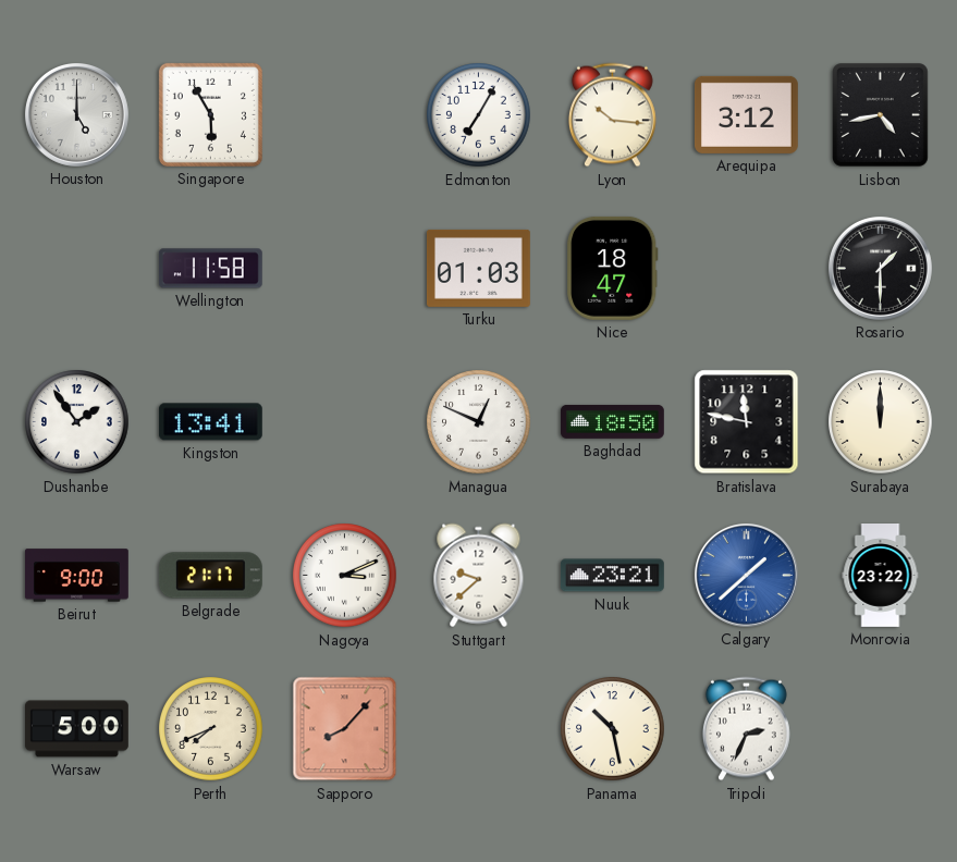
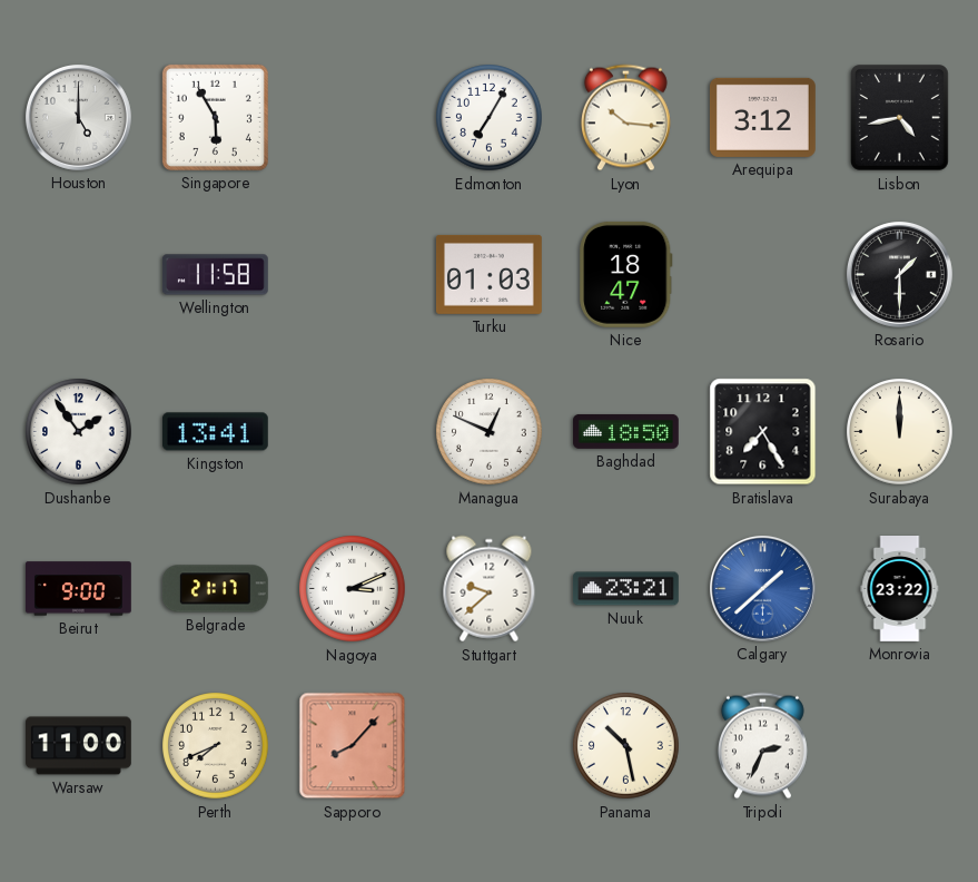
Bratislava: 11:47 -> 7:25 (763, 432)
Warsaw: 5:00 -> 11:00 (79, 746)
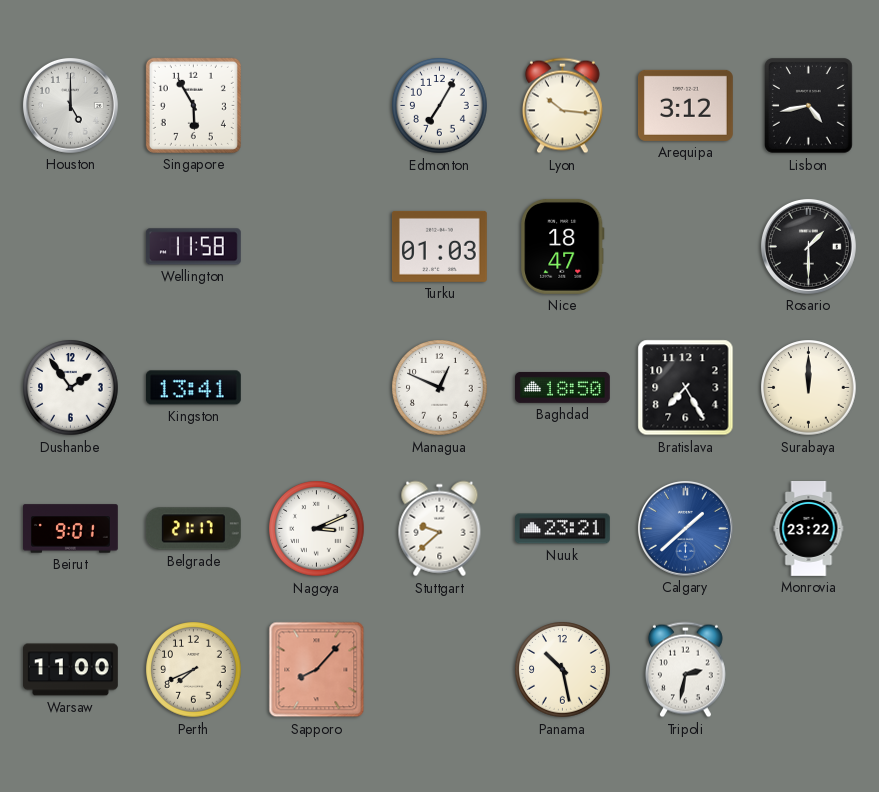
Beirut: 9:00 -> 9:01 (71, 529)
Tripoli: 2:34 -> 2:32 (685, 670)
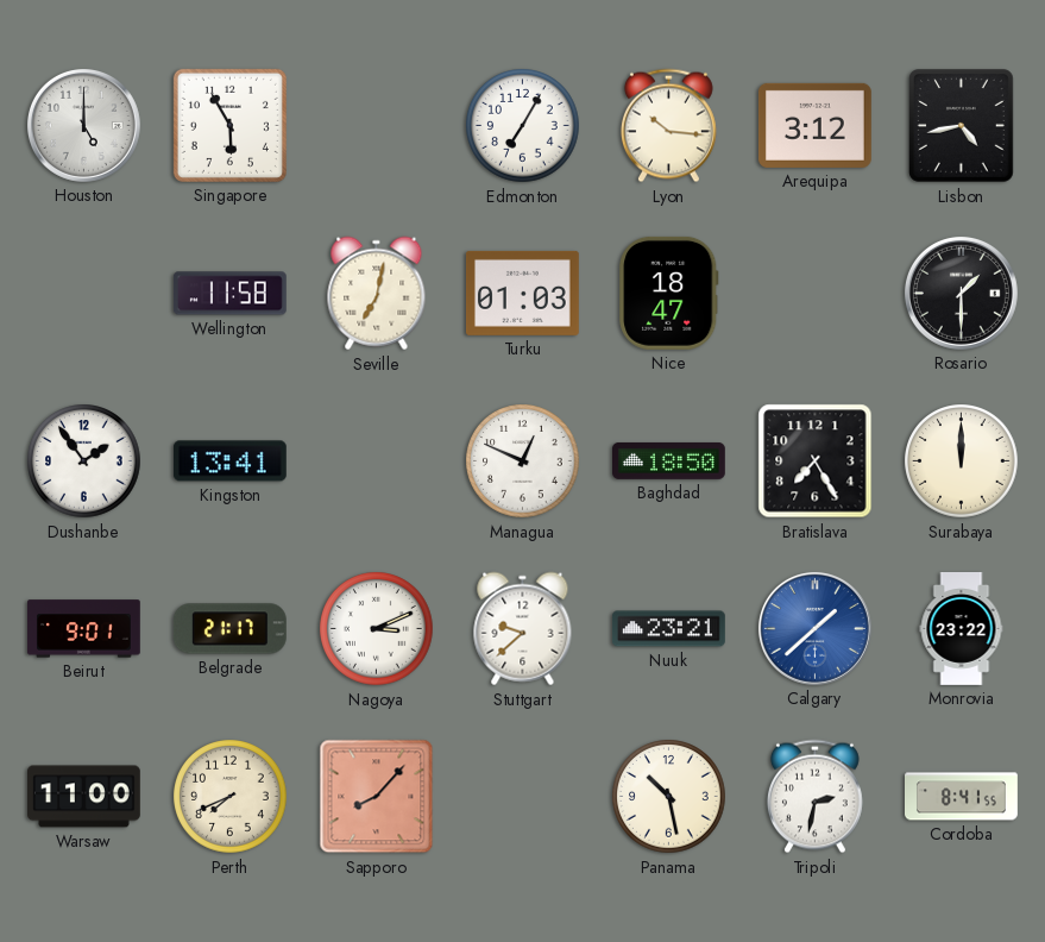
Seville: none -> 7:02 (377, 294)
Cordoba: none -> 8:41 (962, 797)
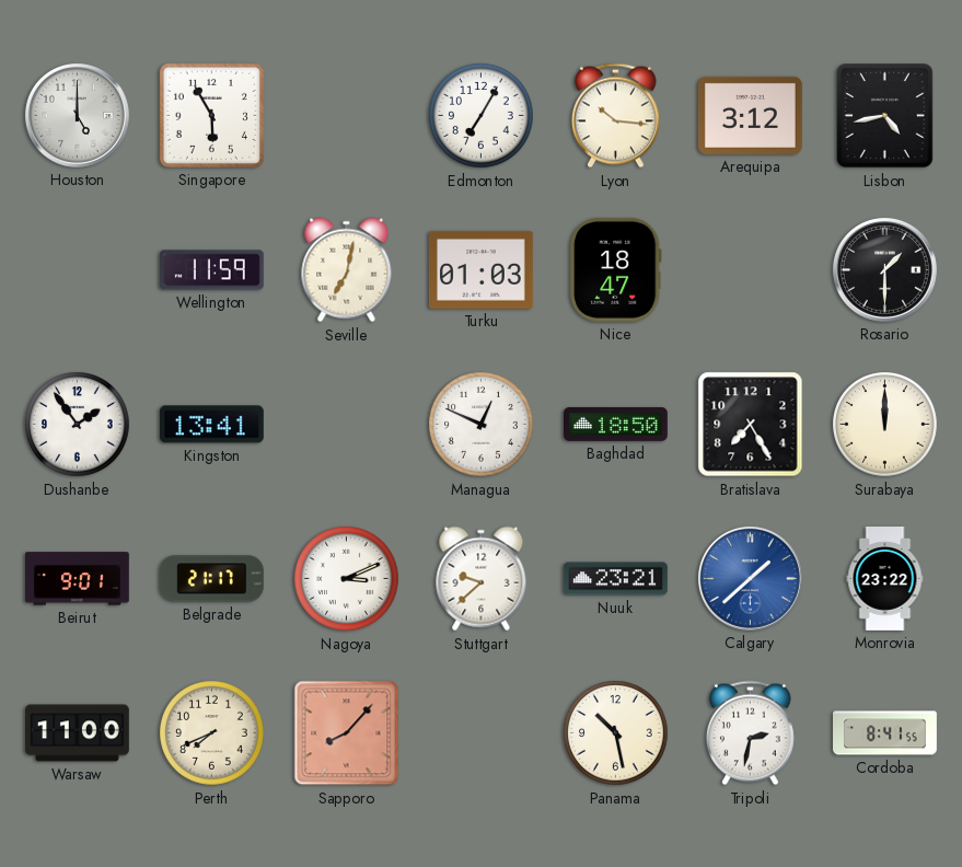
Wellington: 11:58 -> 11:59 (211, 270)
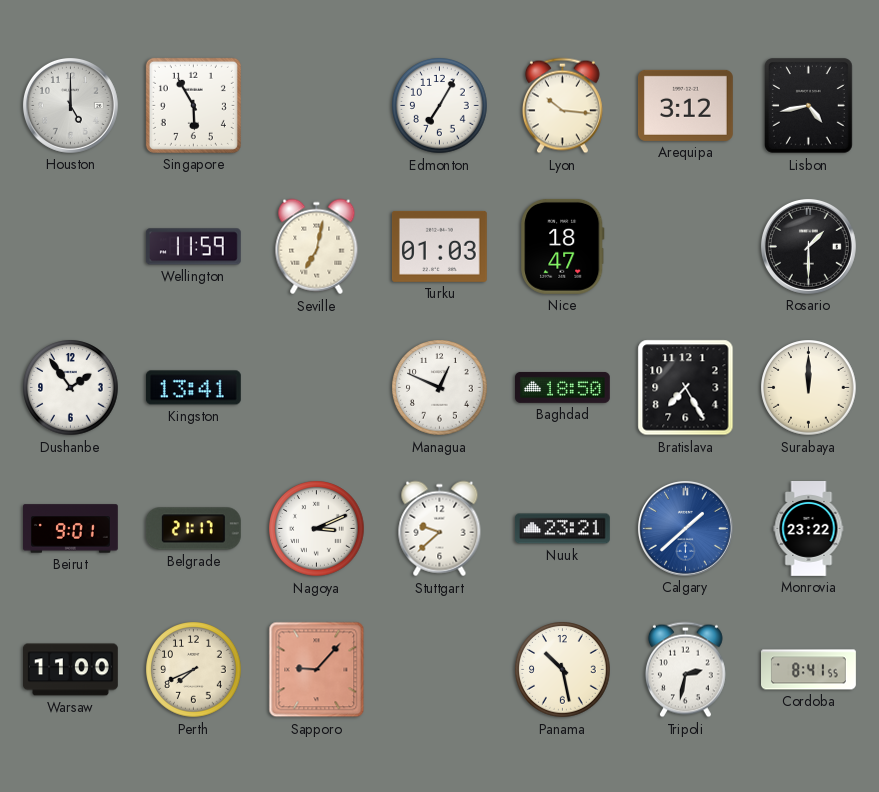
Sapporo: 8:07 -> 9:07 (317, 670)
